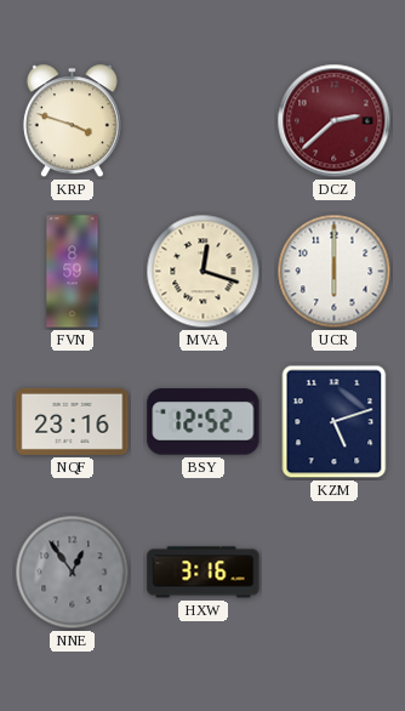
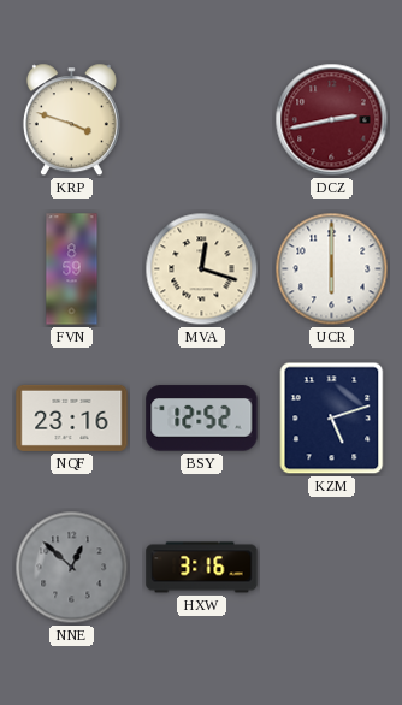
DCZ: 2:38 -> 2:43 (332, 120)
NNE: 12:54 -> 12:52 (72, 568)
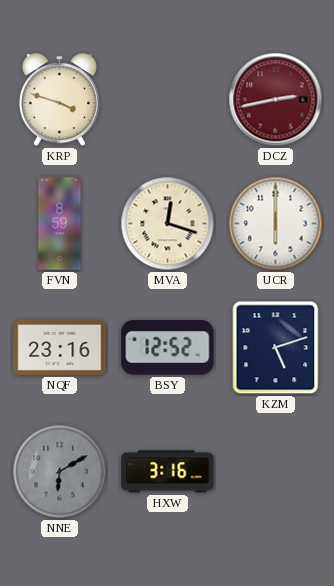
NNE: 12:52 -> 6:10 (60, 472)
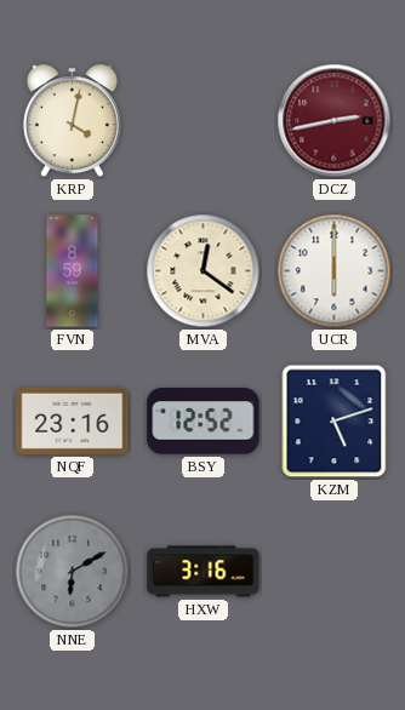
KRP: 3:48 -> 4:02 (72, 121)
MVA: 12:18 -> 12:21 (204, 271)
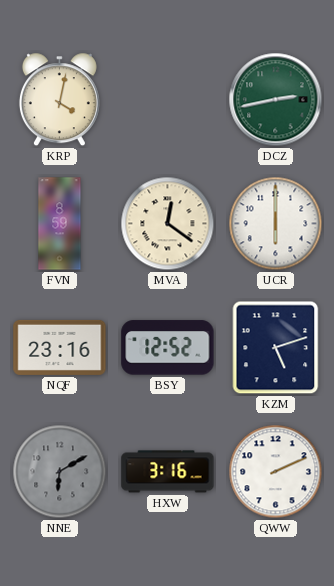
DCZ dial: burgundy -> green (276, 100)
QWW: none -> 2:11 (276, 472)
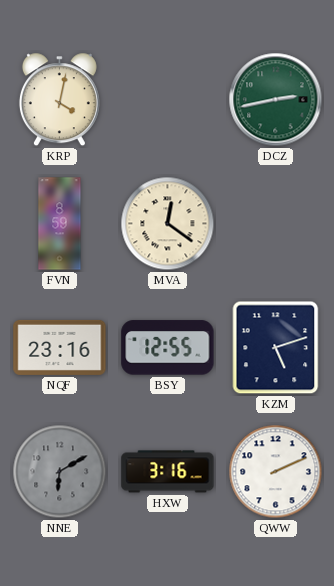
UCR: 6:00 -> none (276, 224)
BSY: 12:52 -> 12:55 (168, 348)
